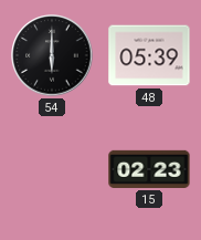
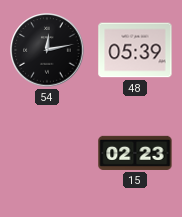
54: 6:00 -> 12:13 (47, 50)
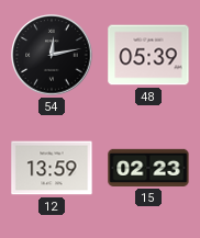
12: none -> 13:59 (52, 168)
